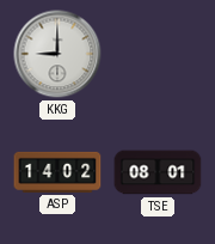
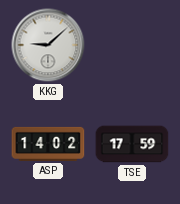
KKG: 9:00 -> 9:08 (48, 45)
TSE: 08:01 -> 17:59 (132, 144)
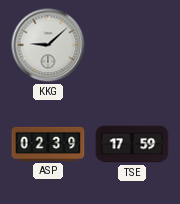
ASP: 14:02 -> 02:39 (48, 144)
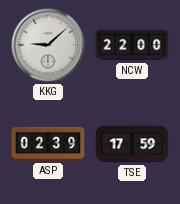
NCW: none -> 22:00 (132, 45)
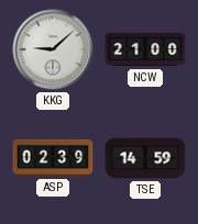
NCW: 22:00 -> 21:00 (145, 49)
TSE: 17:59 -> 14:59 (145, 158)
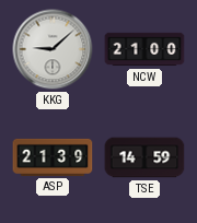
ASP: 02:39 -> 21:39 (53, 157)
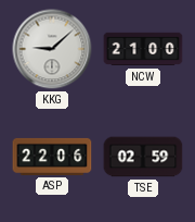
ASP: 21:39 -> 22:06 (52, 157)
TSE: 14:59 -> 02:59 (143, 157)
